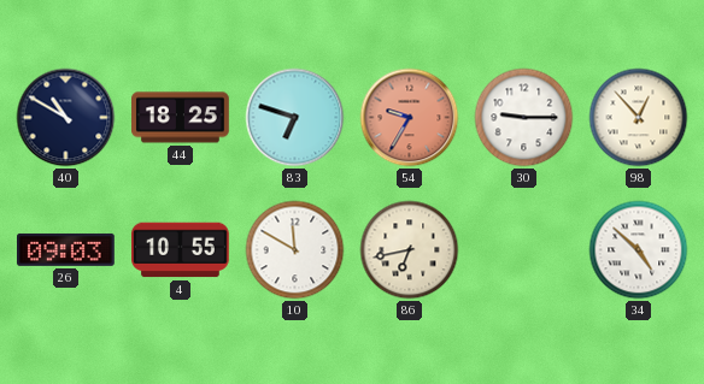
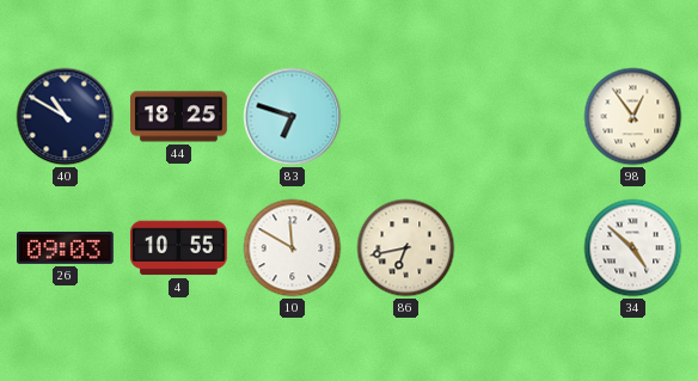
54: 9:35 -> none (410, 118)
30: 9:15 -> none (524, 118)
98: 12:53 -> 12:54 (633, 117)
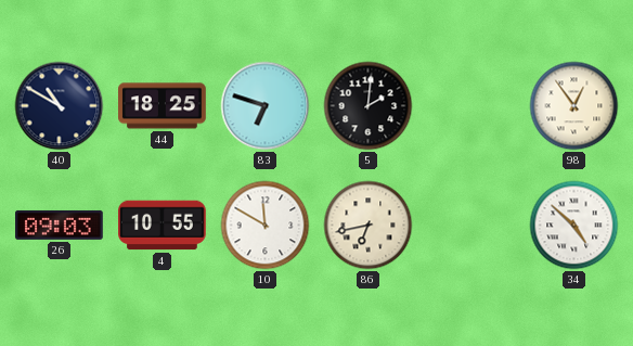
5: none -> 2:01 (369, 106)
